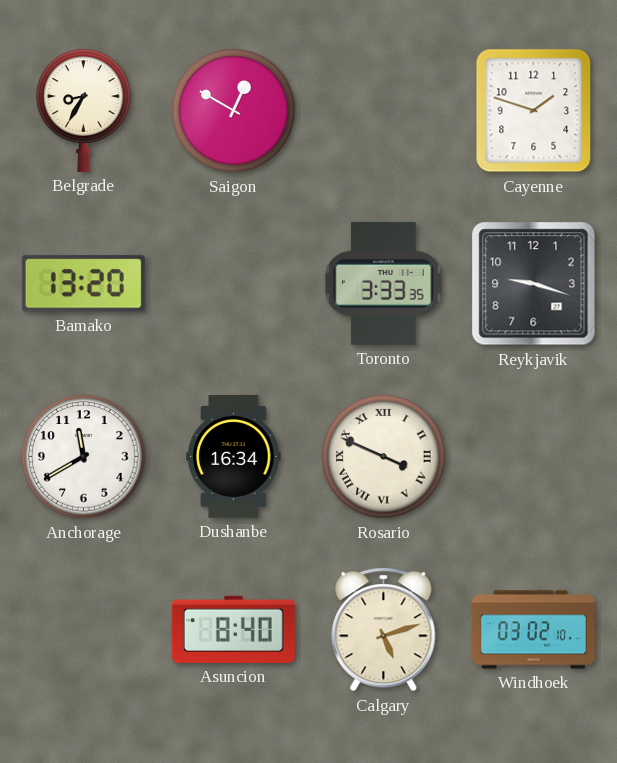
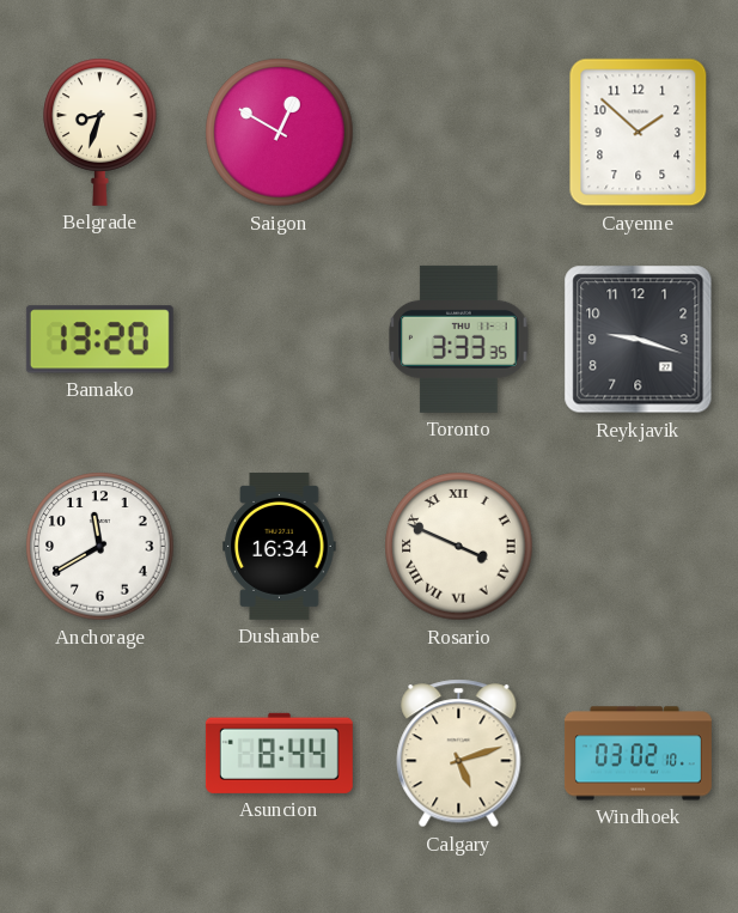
Belgrade: 8:35 -> 8:33 (100, 132)
Cayenne: 1:48 -> 1:52 (639, 133)
Asuncion: 8:40 -> 8:44 (279, 753)
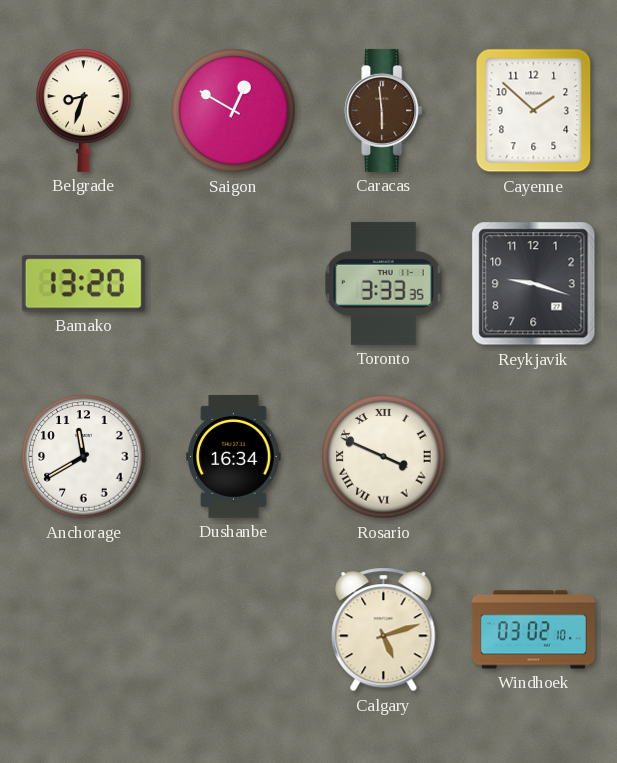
Caracas: none -> 5:59 (384, 110)
Asuncion: 8:44 -> none (279, 753)
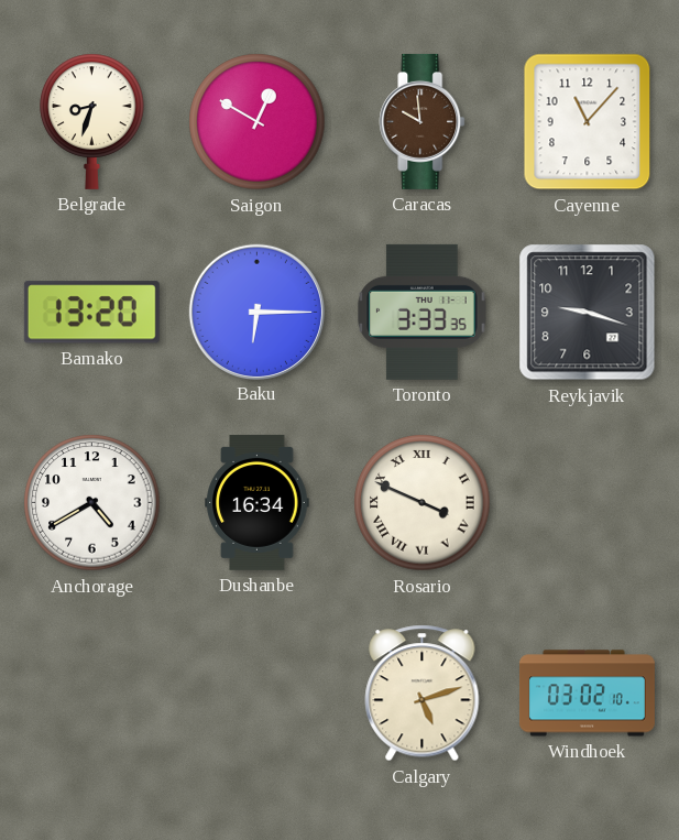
Caracas: 5:59 -> 9:59 (423, 121)
Cayenne: 1:52 -> 11:07 (588, 122)
Baku: none -> 6:15 (256, 312)
Anchorage: 11:40 -> 4:40 (92, 503)
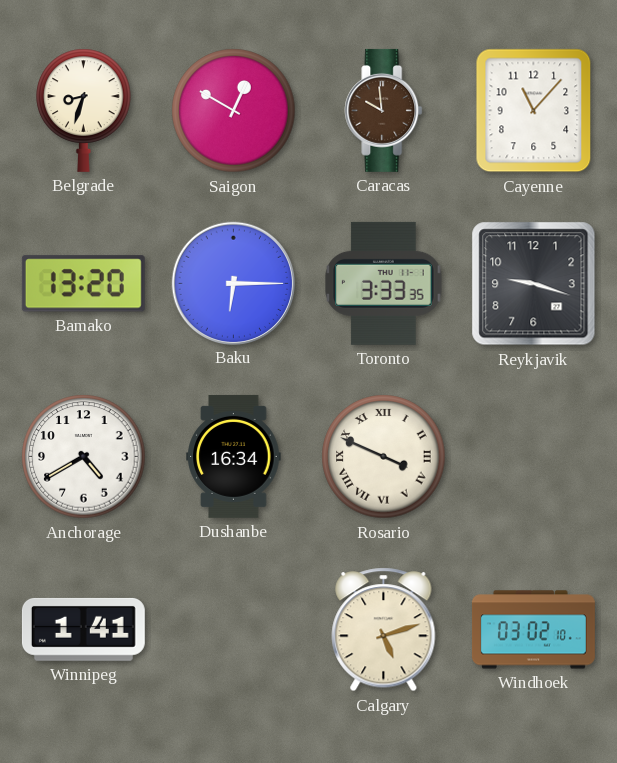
Winnipeg: none -> 1:41 (83, 629)
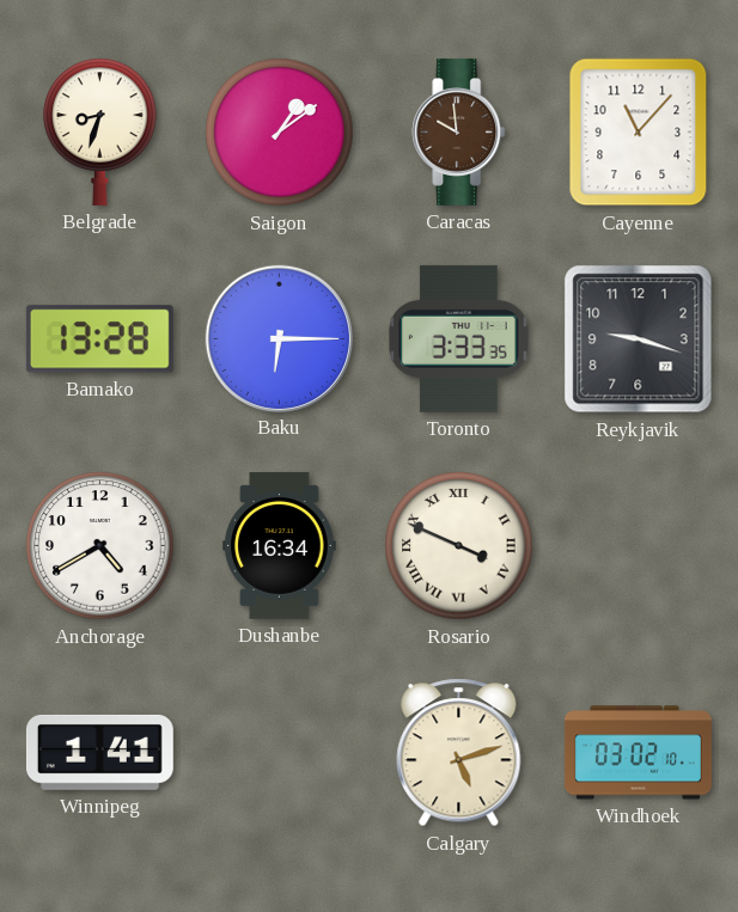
Saigon: 12:50 -> 1:09 (280, 133)
Bamako: 13:20 -> 13:28 (99, 339)
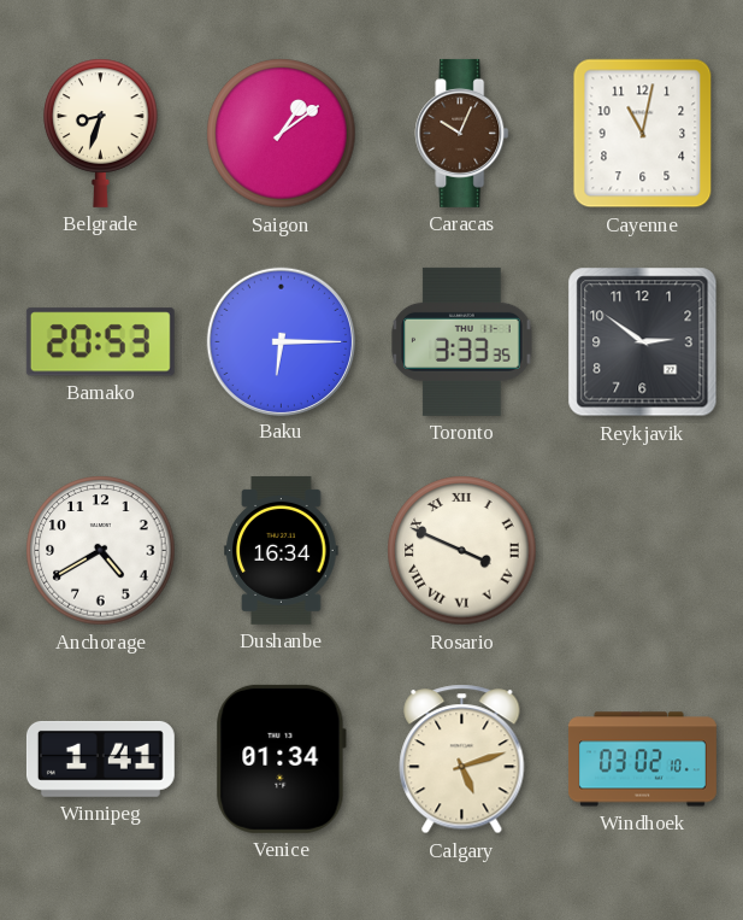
Caracas: 9:59 -> 10:04 (462, 133)
Cayenne: 11:07 -> 11:02 (643, 134)
Bamako: 13:28 -> 20:53 (100, 342)
Reykjavik: 9:18 -> 2:51 (643, 342)
Venice: none -> 01:34 (281, 758)
